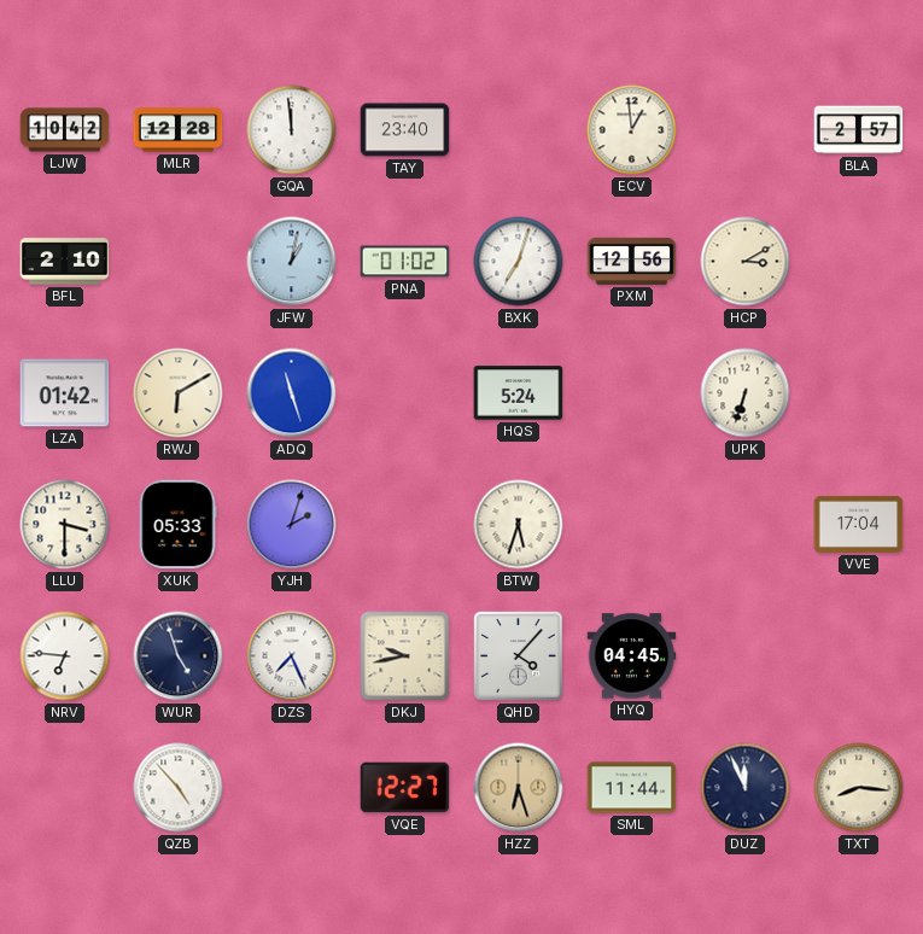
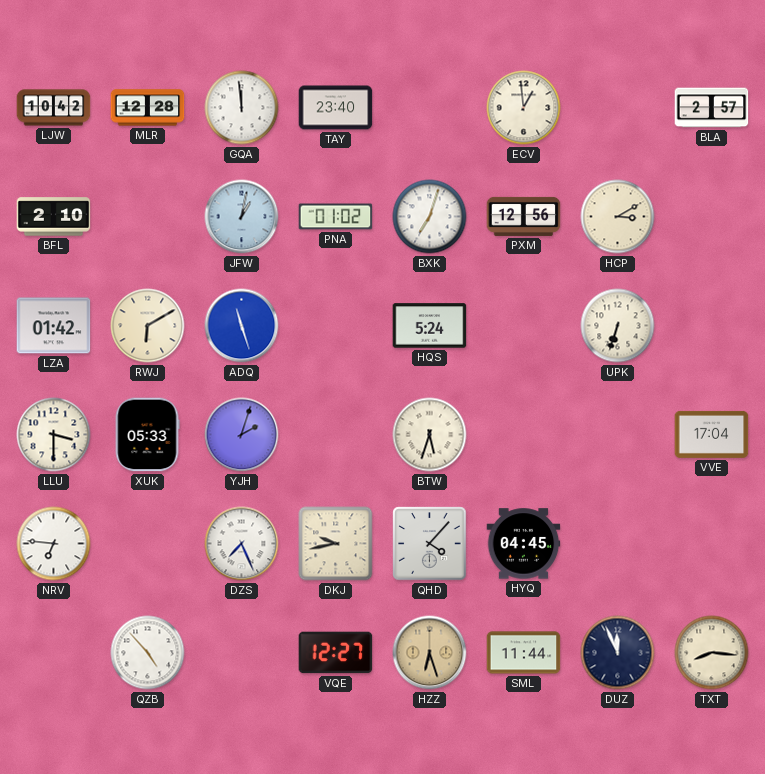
WUR: 4:57 -> none (179, 656)
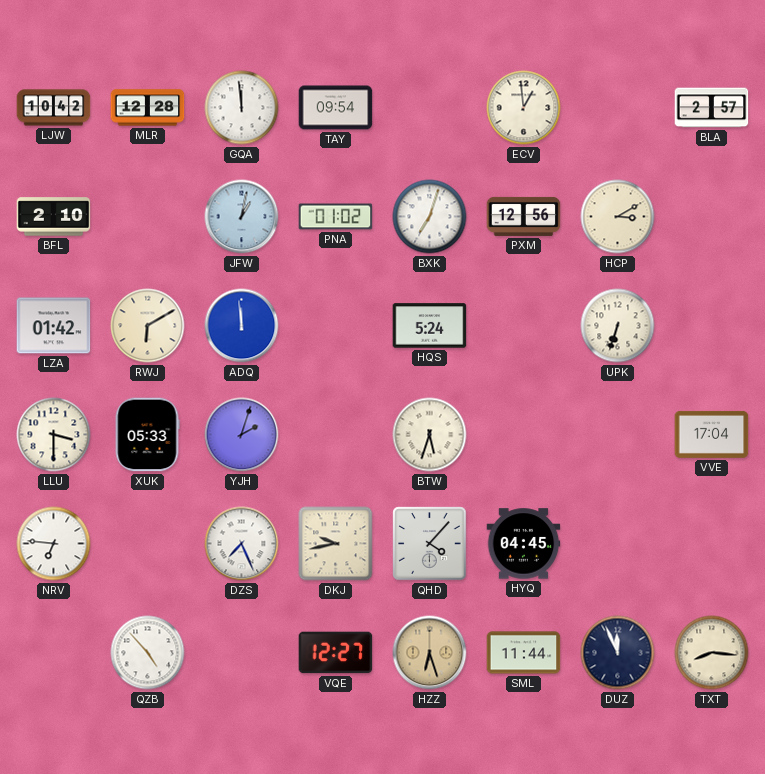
TAY: 23:40 -> 09:54 (336, 108)
ADQ: 11:27 -> 11:59 (242, 326)
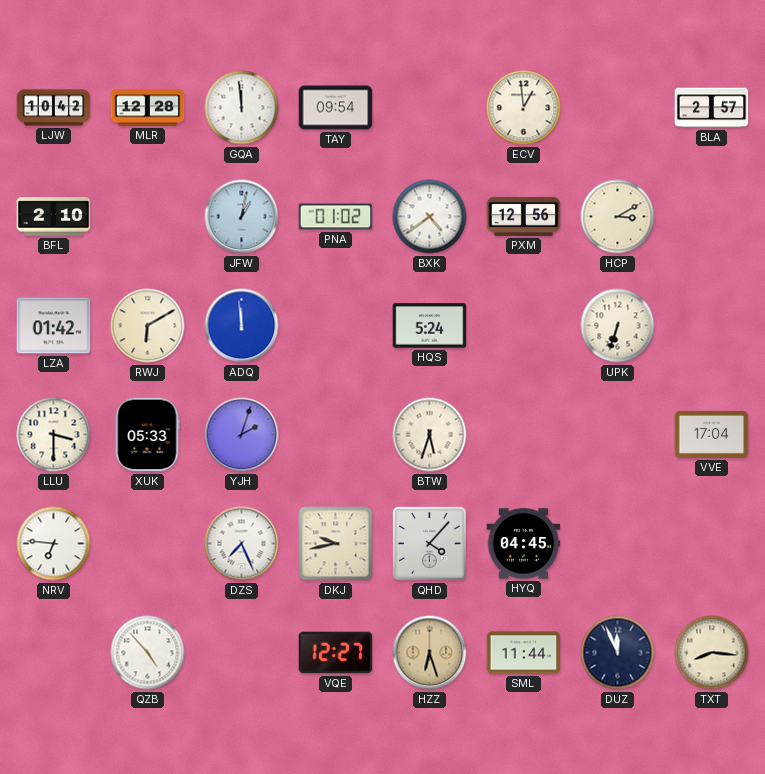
BXK: 7:03 -> 4:39 (430, 217)
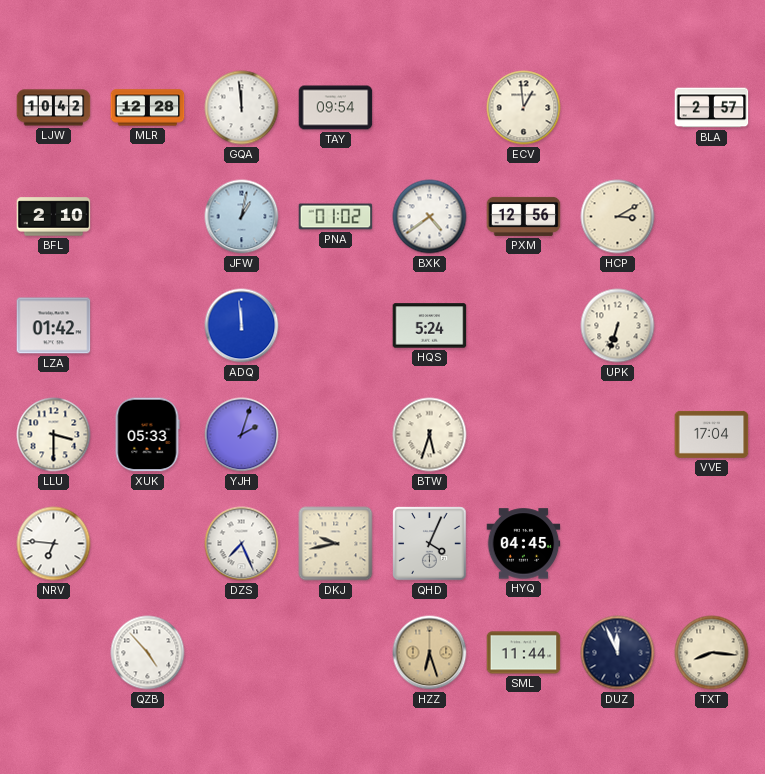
RWJ: 6:10 -> none (148, 326)
QHD: 4:07 -> 4:04 (430, 544)
VQE: 12:27 -> none (336, 653)
